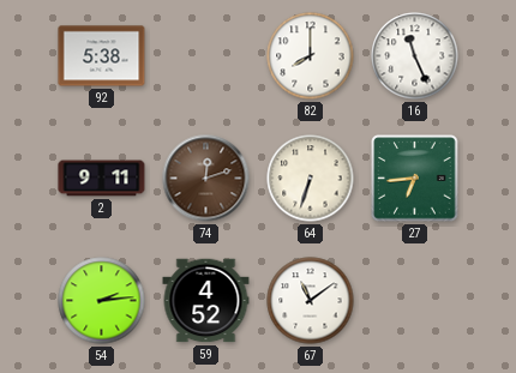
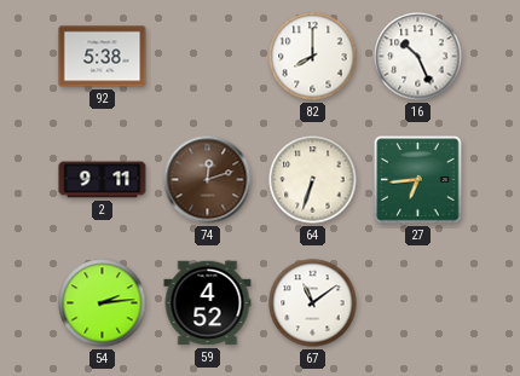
16: 11:26 -> 10:26 (418, 57)
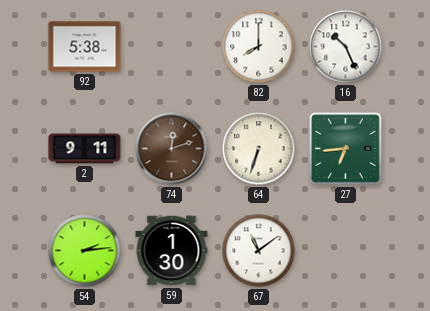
59: 4:52 -> 1:30 (172, 251)
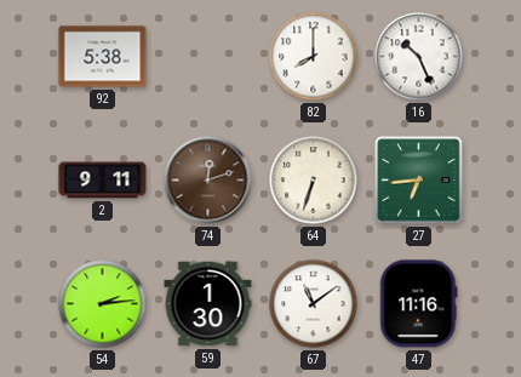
47: none -> 11:16 (419, 304)
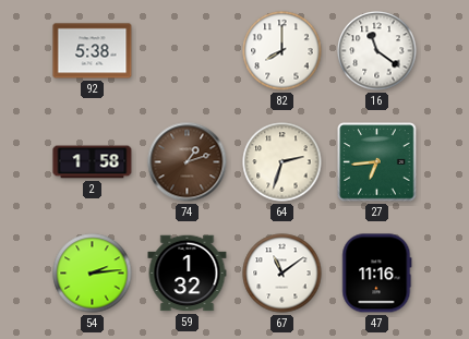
16: 10:26 -> 11:21 (377, 51)
2: 9:11 -> 1:58 (93, 162)
74: 12:12 -> 1:12 (188, 162)
64: 6:33 -> 2:33 (282, 162)
59: 1:30 -> 1:32 (188, 274)
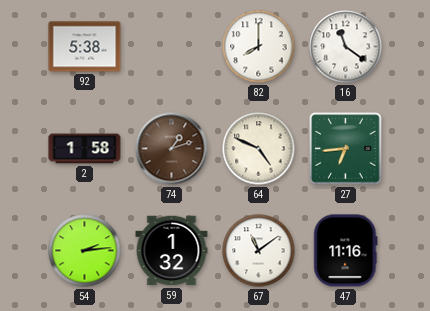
64: 2:33 -> 4:49 (259, 149)
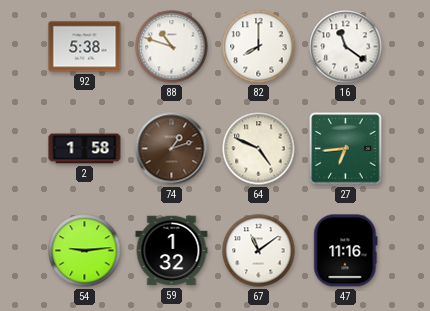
88: none -> 10:48 (172, 47)
54: 2:14 -> 9:14 (85, 251)
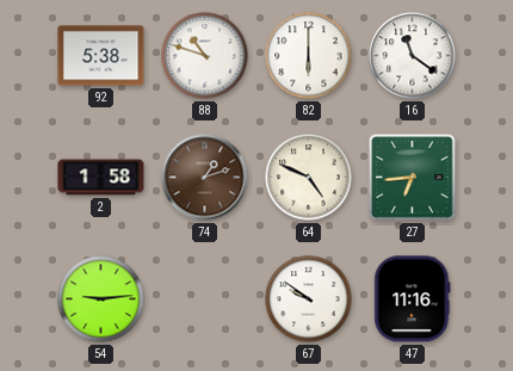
82: 8:00 -> 6:00 (309, 56)
59: 1:32 -> none (172, 251)
67: 11:09 -> 9:51 (309, 299)
